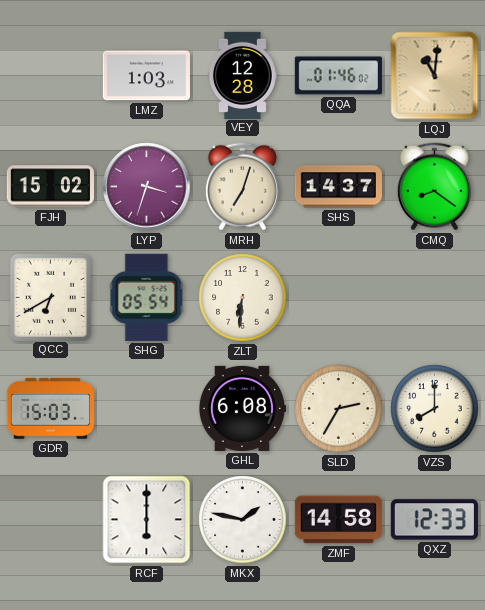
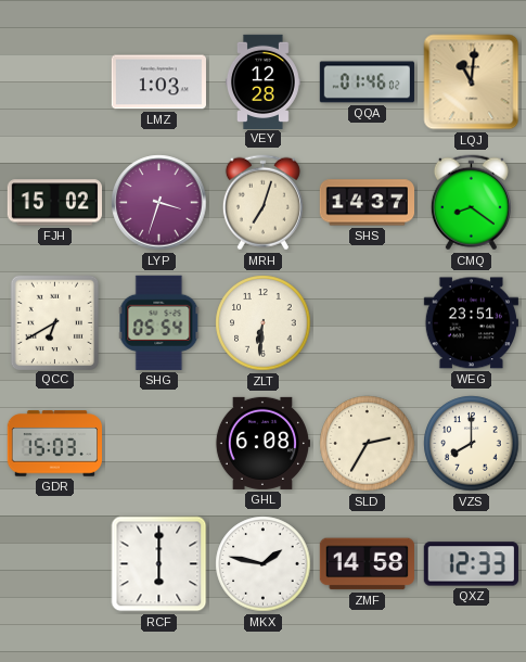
WEG: none -> 23:51 (471, 323)
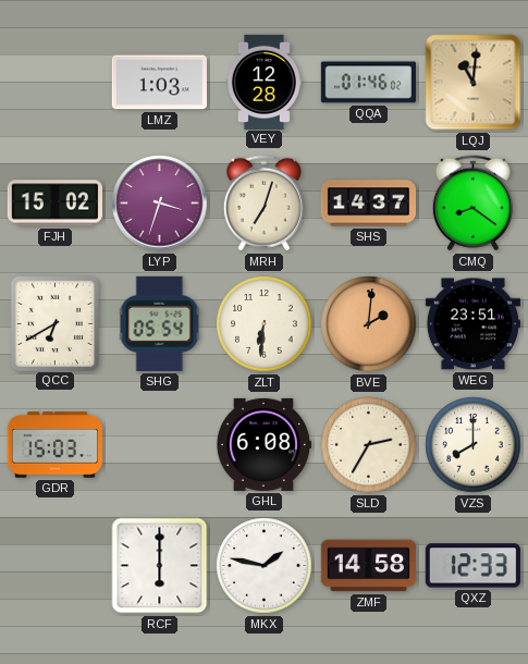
BVE: none -> 2:01 (369, 324)
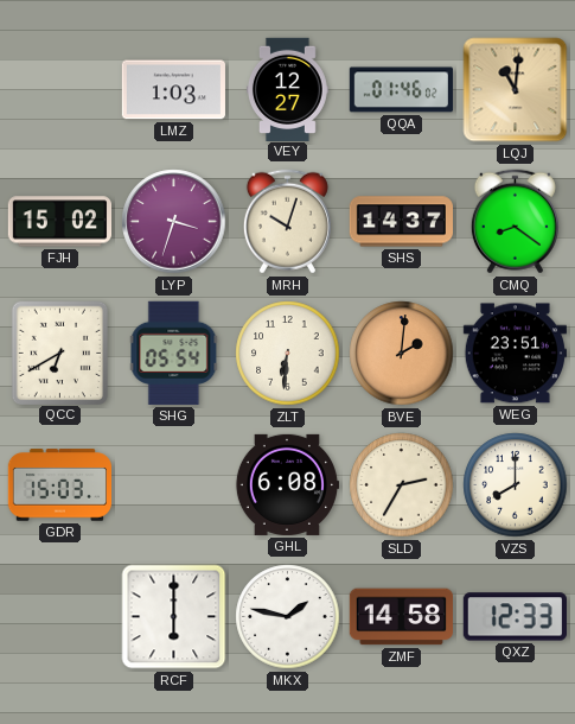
VEY: 12:28 -> 12:27 (287, 89)
MRH: 7:03 -> 10:03 (287, 222)
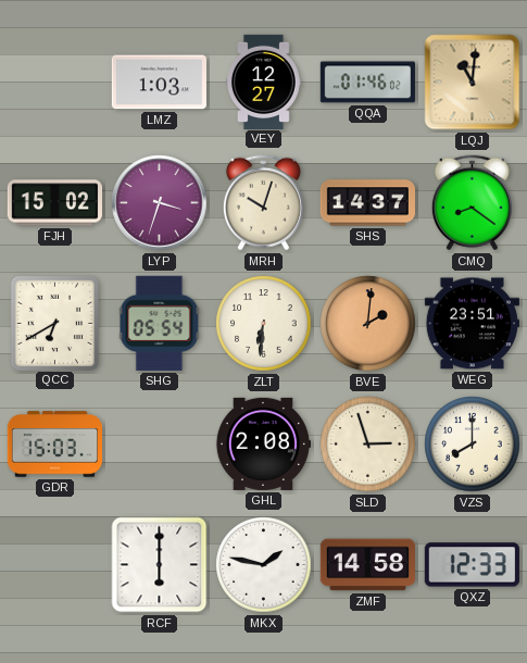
GHL: 6:08 -> 2:08 (262, 443)
SLD: 2:35 -> 2:57 (368, 445)
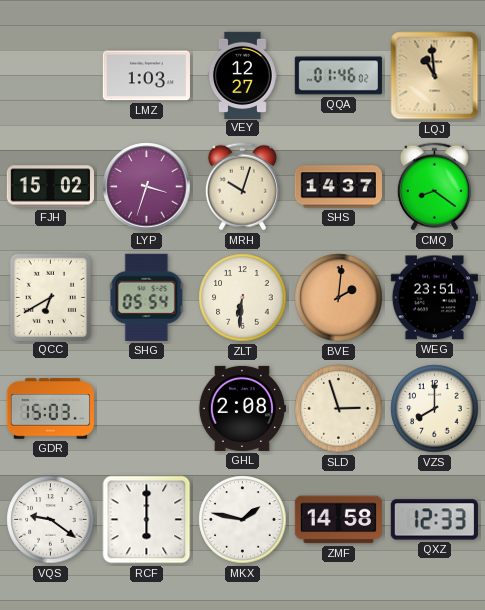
LQJ: 11:01 -> 10:59 (435, 76)
VQS: none -> 9:21 (51, 520)
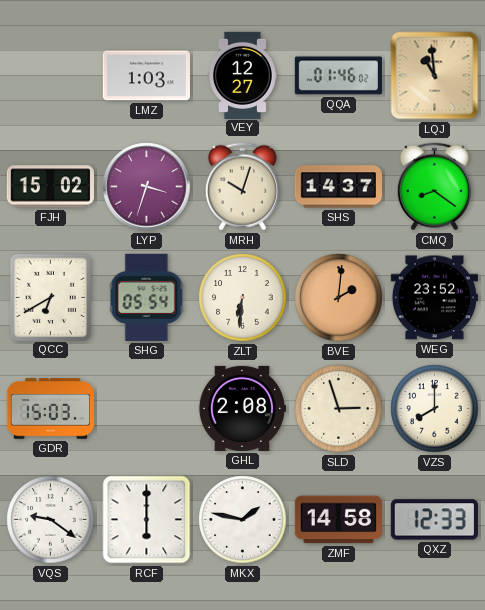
WEG: 23:51 -> 23:52 (434, 298)
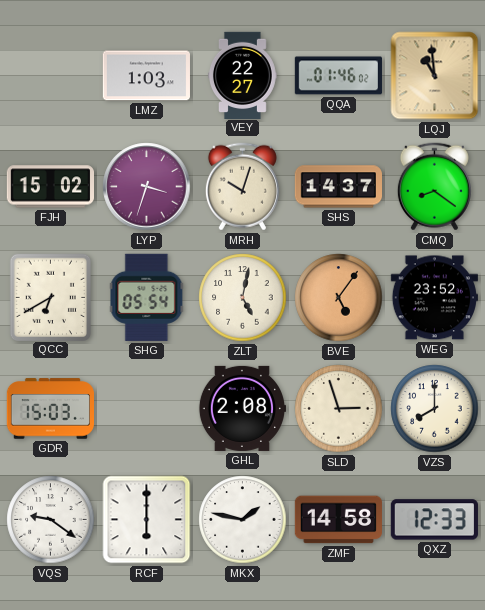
VEY: 12:27 -> 22:27 (242, 75)
ZLT: 6:31 -> 5:02 (243, 298)
BVE: 2:01 -> 5:06 (339, 298)
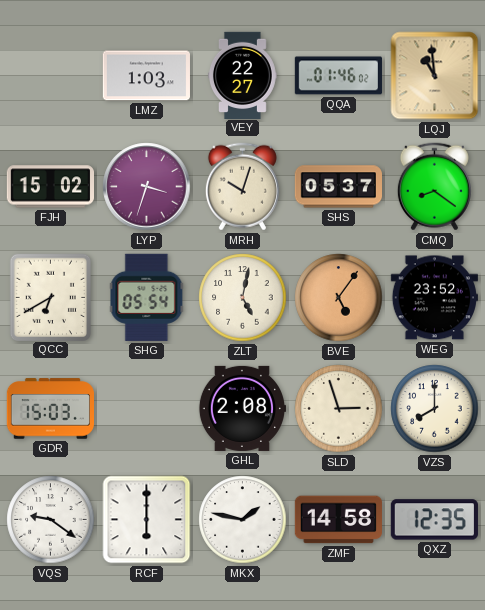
SHS: 14:37 -> 05:37 (338, 187)
QXZ: 12:33 -> 12:35 (434, 520)
